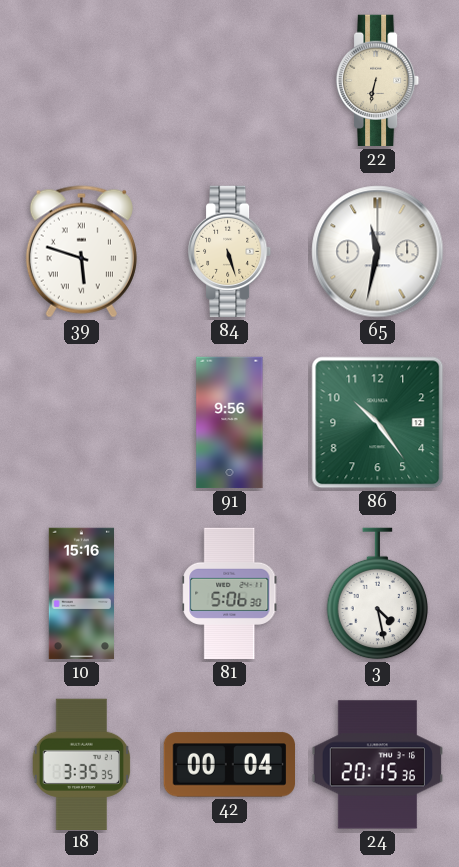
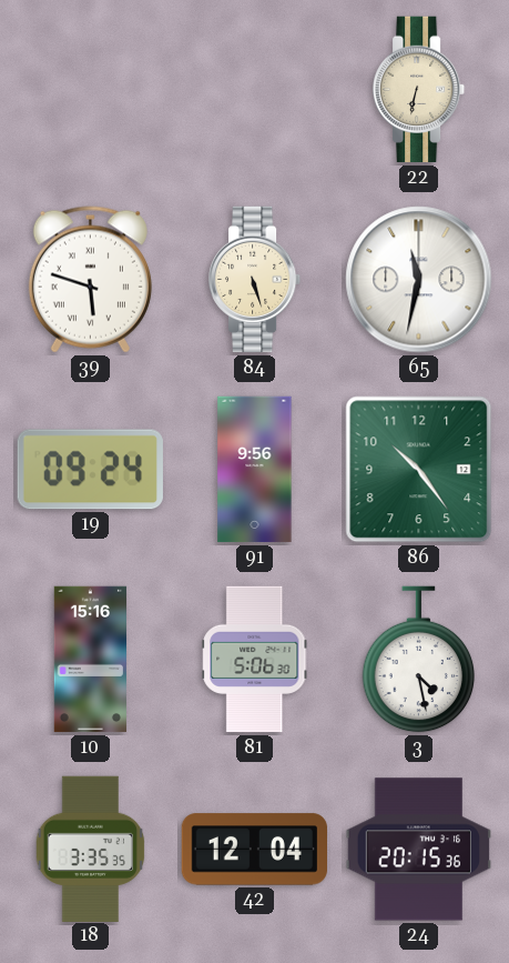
19: none -> 09:24 (90, 470)
42: 00:04 -> 12:04 (254, 850)
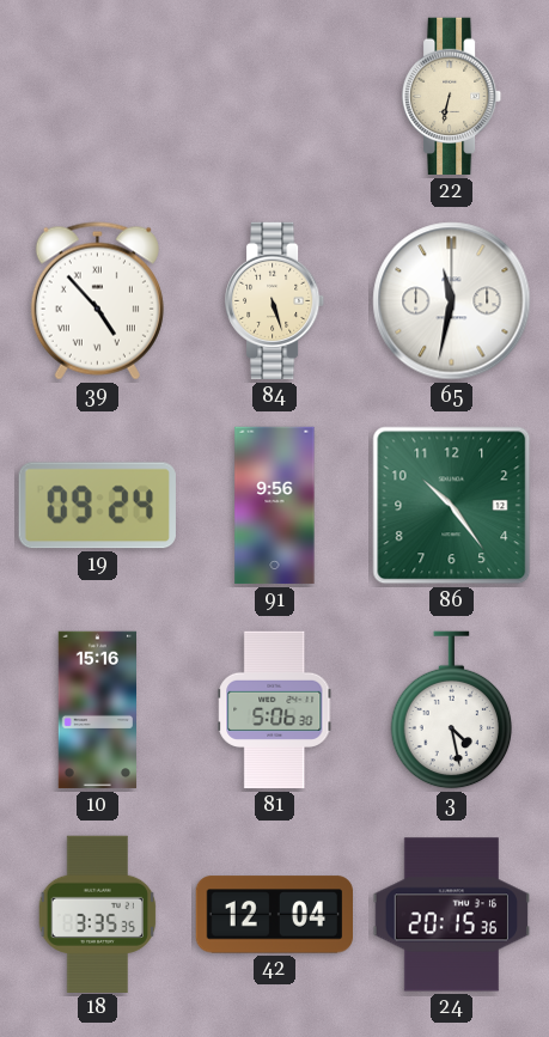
39: 5:48 -> 4:53 (97, 301)
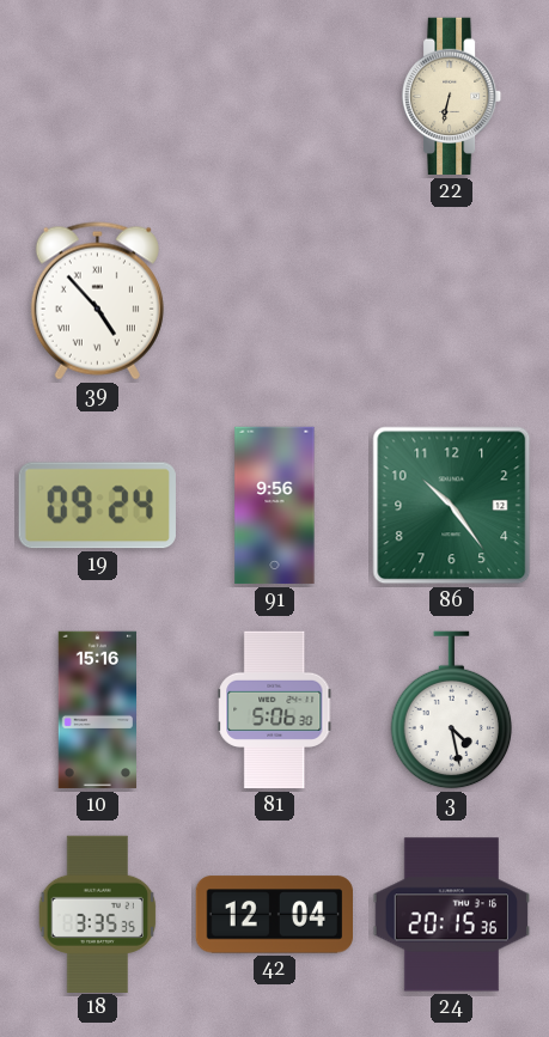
84: 5:27 -> none (276, 301)
65: 11:32 -> none (452, 301)
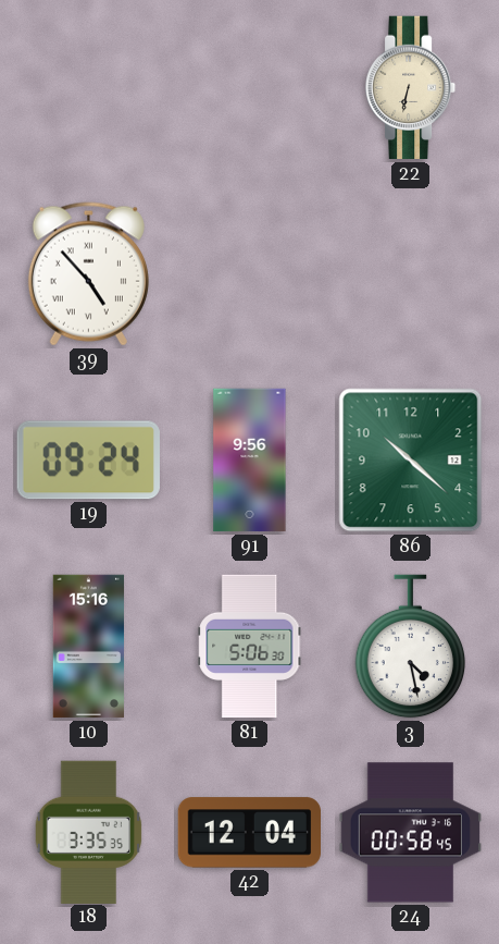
86: 10:24 -> 10:22 (411, 461)
24: 20:15 -> 00:58 (411, 833)
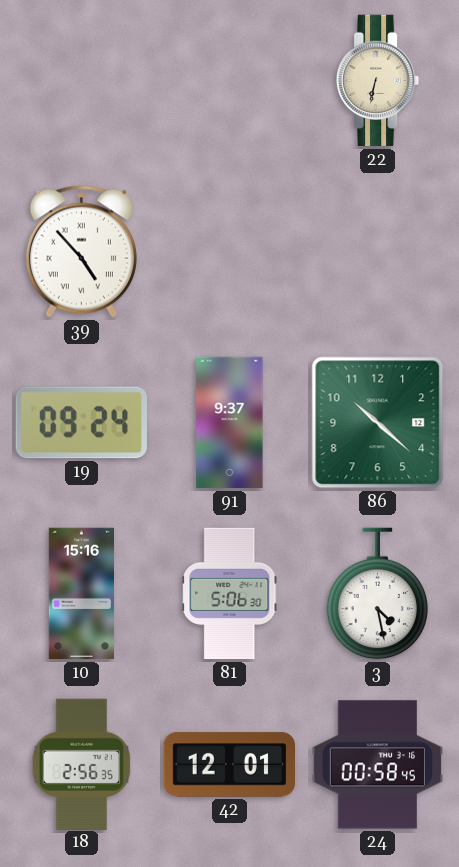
91: 9:56 -> 9:37 (230, 423)
18: 3:35 -> 2:56 (82, 764)
42: 12:04 -> 12:01 (229, 765)
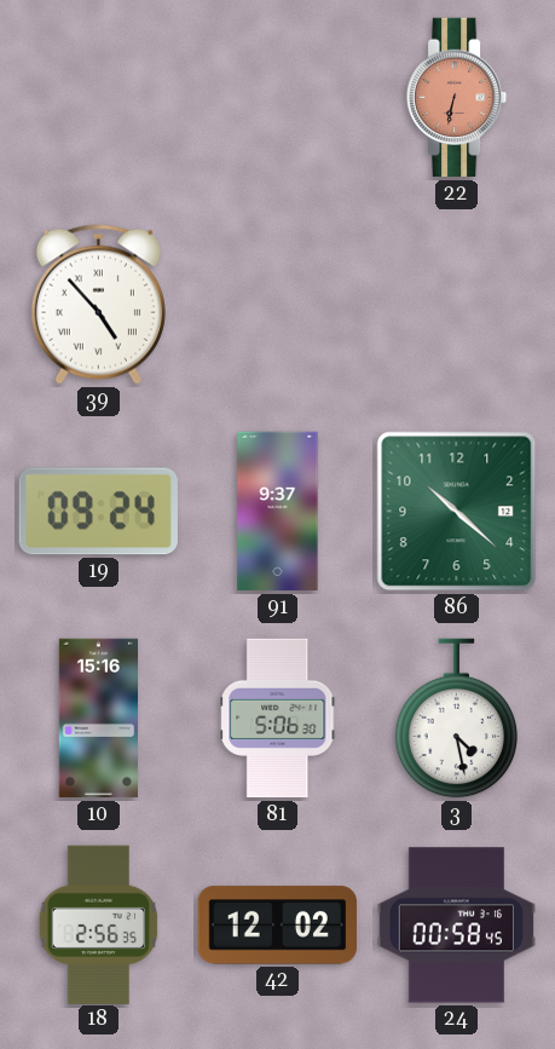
22 dial: cream -> salmon (458, 98)
42: 12:01 -> 12:02 (277, 926)
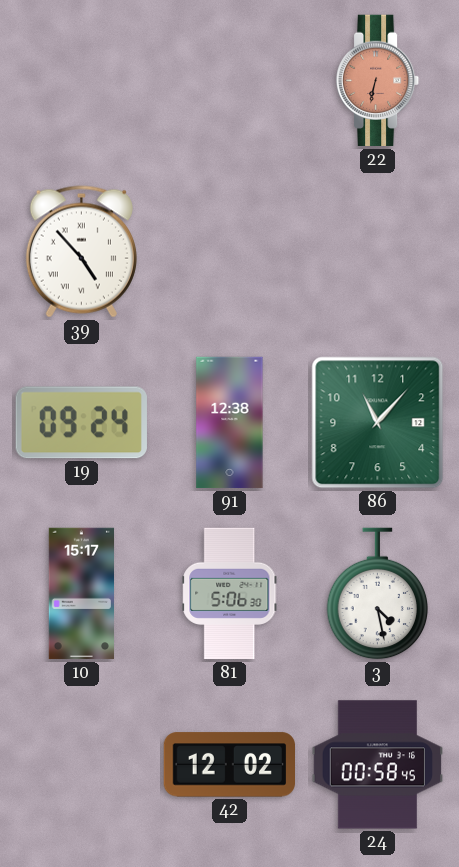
91: 9:37 -> 12:38 (230, 423)
86: 10:22 -> 11:07 (378, 423)
10: 15:16 -> 15:17 (81, 594)
18: 2:56 -> none (99, 924)
